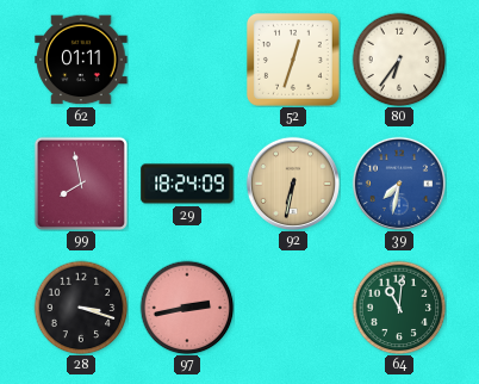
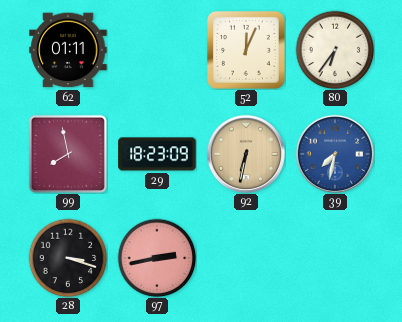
52: 12:33 -> 12:04 (246, 50)
29: 18:24 -> 18:23 (157, 154)
64: 11:01 -> none (399, 308)
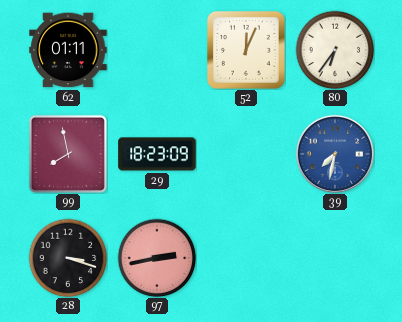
92: 6:32 -> none (246, 154)
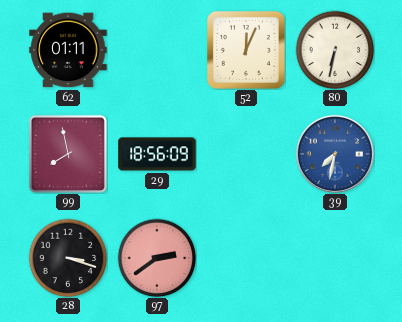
80: 6:36 -> 6:32 (335, 50)
29: 18:23 -> 18:56 (157, 154)
97: 2:43 -> 2:39 (157, 258)
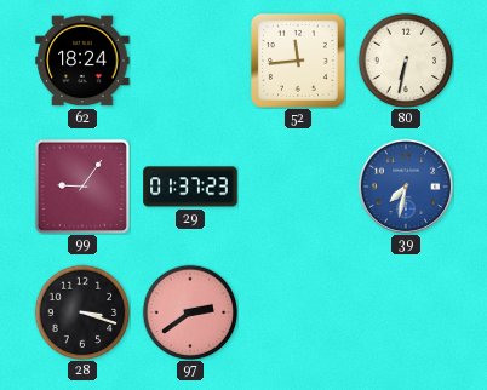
62: 01:11 -> 18:24 (82, 61)
52: 12:04 -> 11:44 (298, 61)
99: 7:58 -> 9:06 (82, 187)
29: 18:56 -> 01:37 (190, 187)
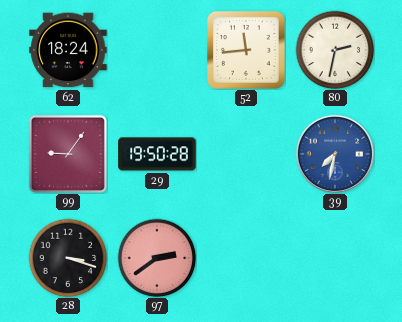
80: 6:32 -> 2:32 (335, 50)
29: 01:37 -> 19:50 (157, 154)
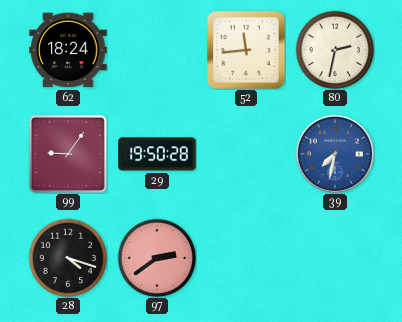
28: 3:18 -> 4:18 (68, 258)
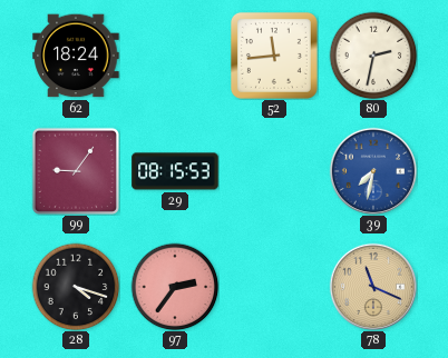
29: 19:50 -> 08:15 (175, 171)
97: 2:39 -> 2:36 (175, 287)
78: none -> 11:19 (373, 287)
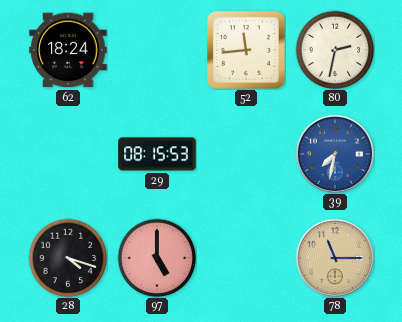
99: 9:06 -> none (76, 171)
97: 2:36 -> 5:00 (157, 258)
78: 11:19 -> 11:15 (335, 258)
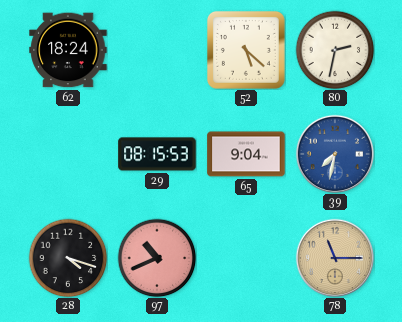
52: 11:44 -> 5:22 (246, 50)
65: none -> 9:04 (246, 154)
97: 5:00 -> 10:41 (157, 258)
